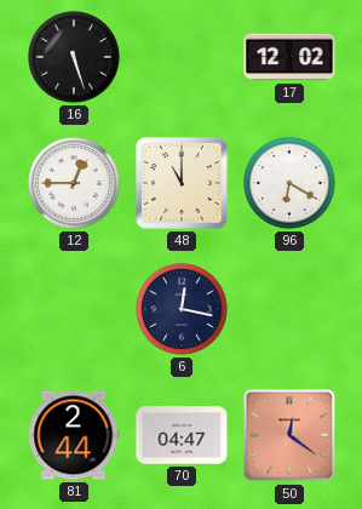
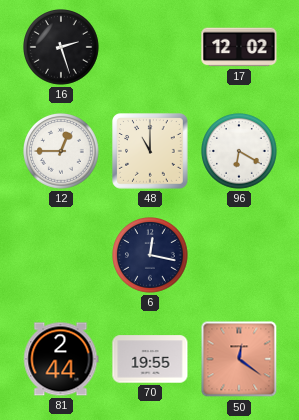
16: 5:27 -> 2:27 (62, 48)
70: 04:47 -> 19:55 (150, 359)
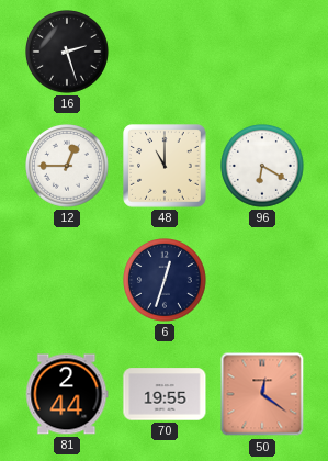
17: 12:02 -> none (239, 47)
6: 12:17 -> 12:33 (166, 281)
